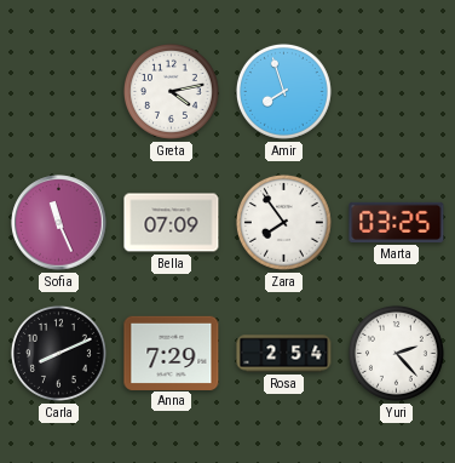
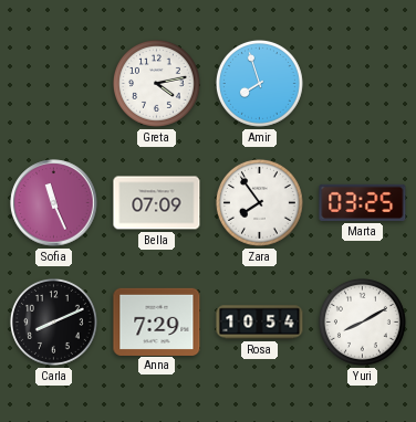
Rosa: 2:54 -> 10:54 (260, 323)
Yuri: 2:23 -> 8:10 (362, 321)
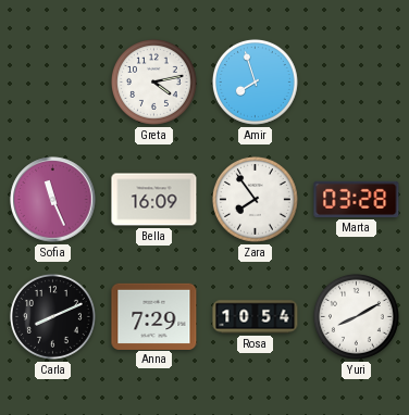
Bella: 07:09 -> 16:09 (154, 200)
Marta: 03:25 -> 03:28 (357, 199)
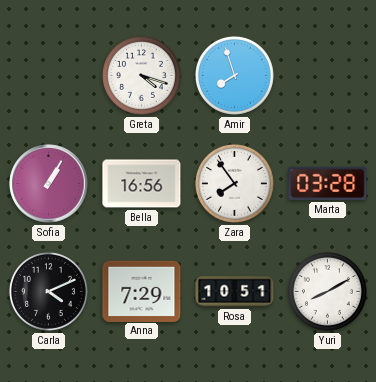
Greta: 4:13 -> 4:18 (141, 75)
Sofia: 11:26 -> 1:05 (49, 184)
Bella: 16:09 -> 16:56 (142, 184)
Carla: 8:11 -> 4:11 (48, 291)
Rosa: 10:54 -> 10:51 (235, 292)
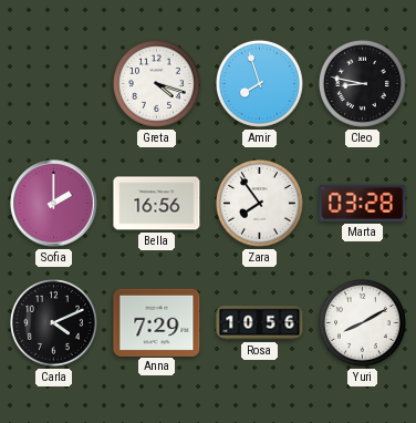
Cleo: none -> 8:47 (362, 83)
Sofia: 1:05 -> 2:00 (54, 204)
Rosa: 10:51 -> 10:56 (260, 323)
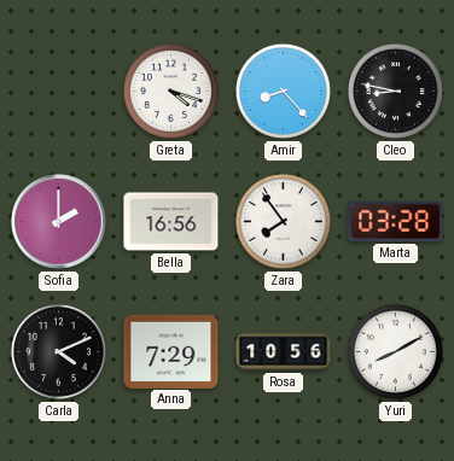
Amir: 7:57 -> 8:23 (283, 91)
